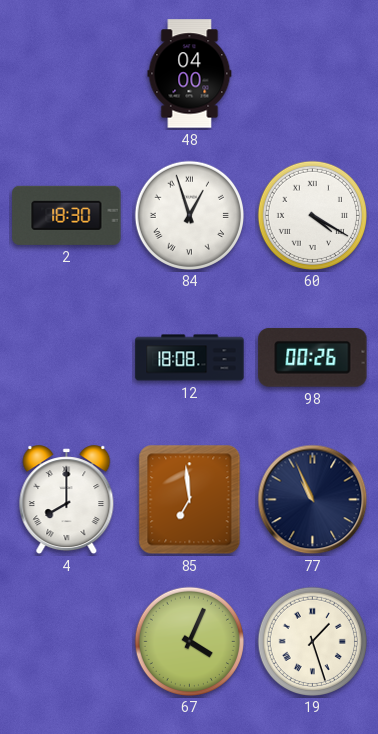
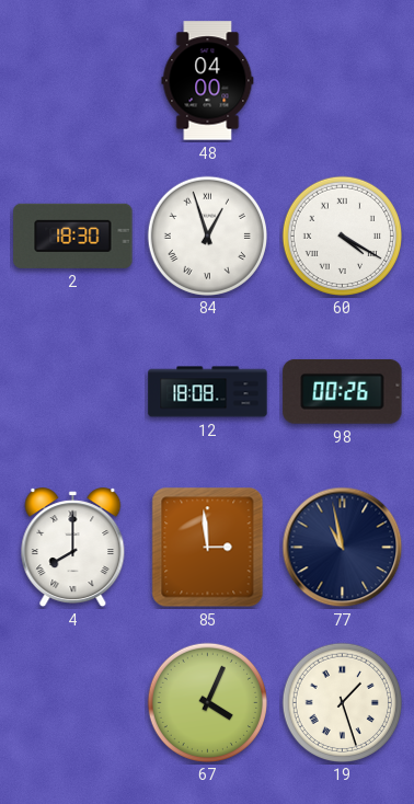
85: 6:59 -> 2:59 (208, 548)
77: 10:56 -> 10:58 (343, 548)
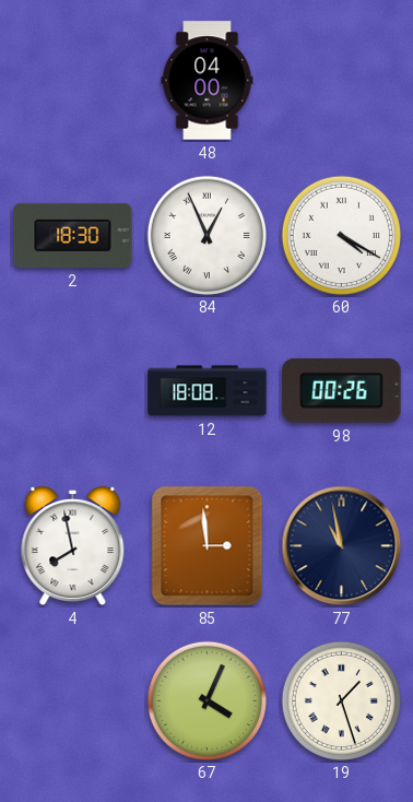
84: 12:57 -> 12:56 (206, 235)
4: 8:00 -> 7:58 (73, 546)
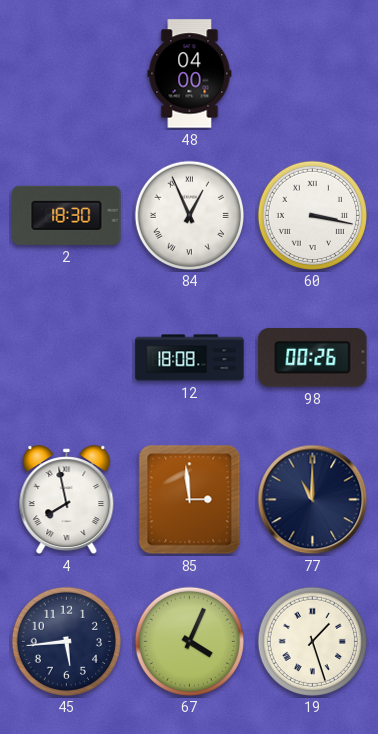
60: 4:20 -> 3:17 (312, 215)
77: 10:58 -> 11:00 (313, 500)
45: none -> 5:44 (66, 641)
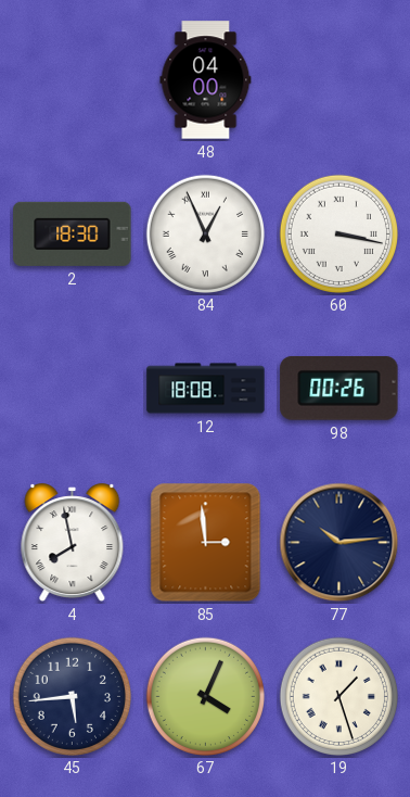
77: 11:00 -> 10:14 (339, 543)
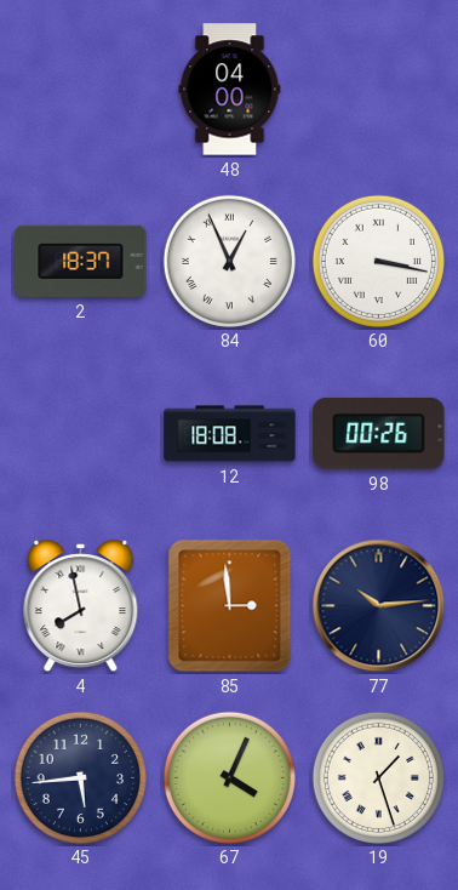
2: 18:30 -> 18:37 (81, 261)
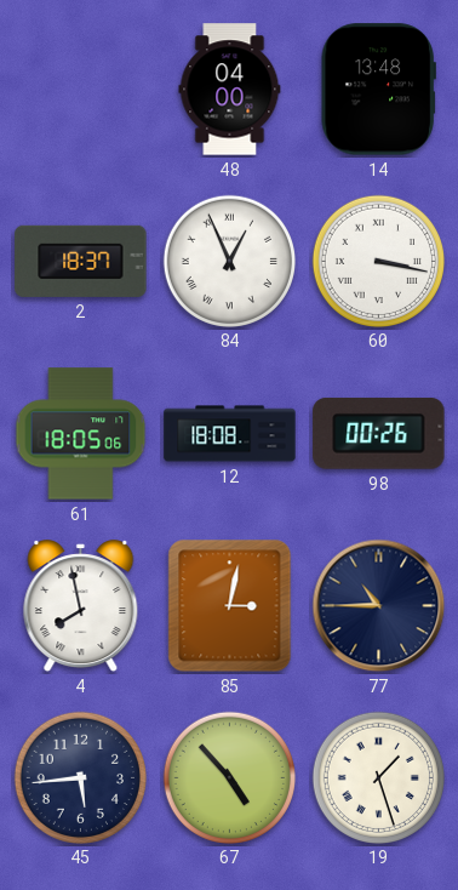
14: none -> 13:48 (378, 90)
61: none -> 18:05 (81, 434)
85: 2:59 -> 3:02 (230, 606)
77: 10:14 -> 10:45 (379, 606)
67: 4:04 -> 4:53 (229, 777)
